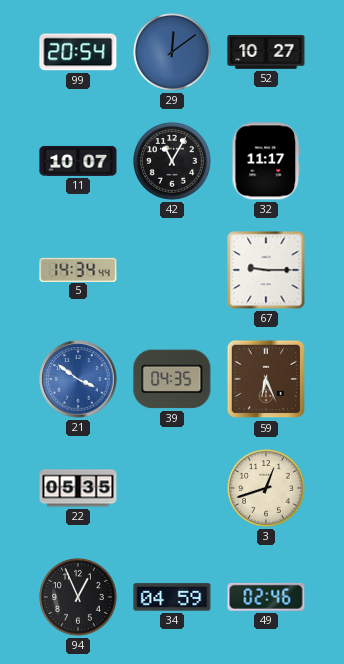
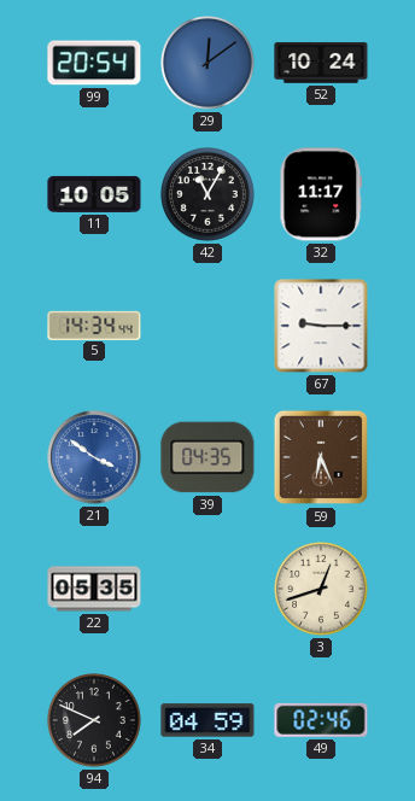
52: 10:27 -> 10:24 (321, 64)
11: 10:07 -> 10:05 (94, 194)
94: 12:56 -> 7:49 (95, 721)
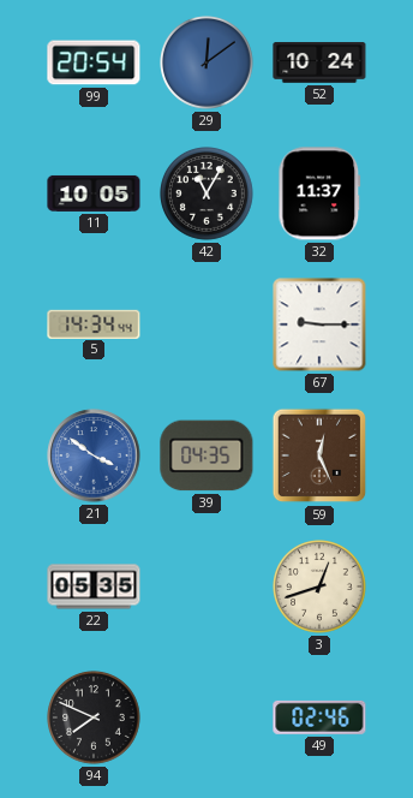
32: 11:17 -> 11:37 (319, 193)
59: 6:26 -> 12:26 (319, 455)
34: 04:59 -> none (207, 720)
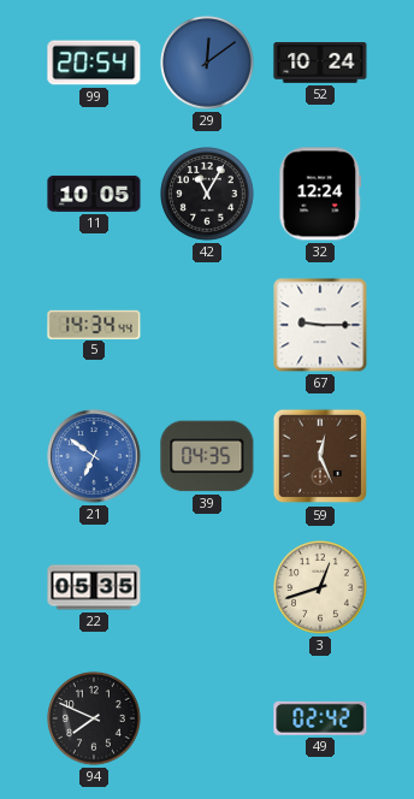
32: 11:37 -> 12:24 (320, 194)
21: 3:51 -> 6:51 (94, 456)
49: 02:46 -> 02:42 (320, 718)
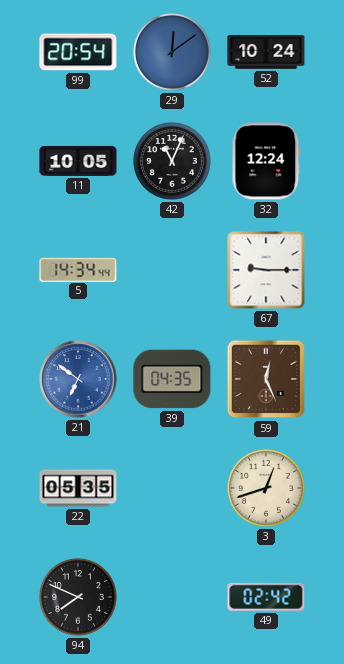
42: 11:05 -> 11:04 (173, 162)
